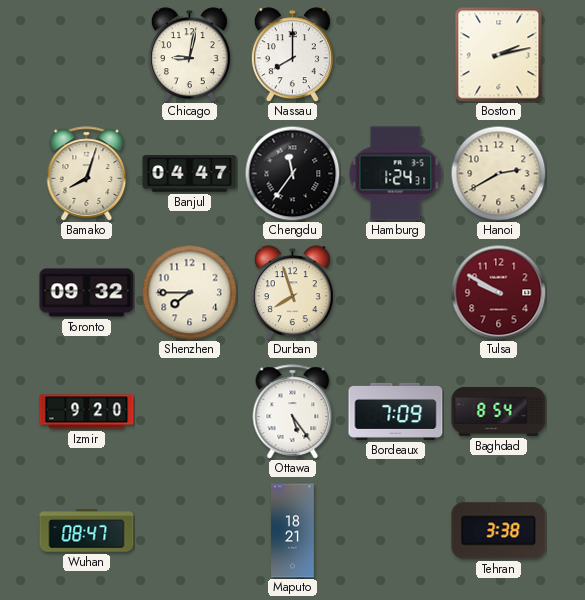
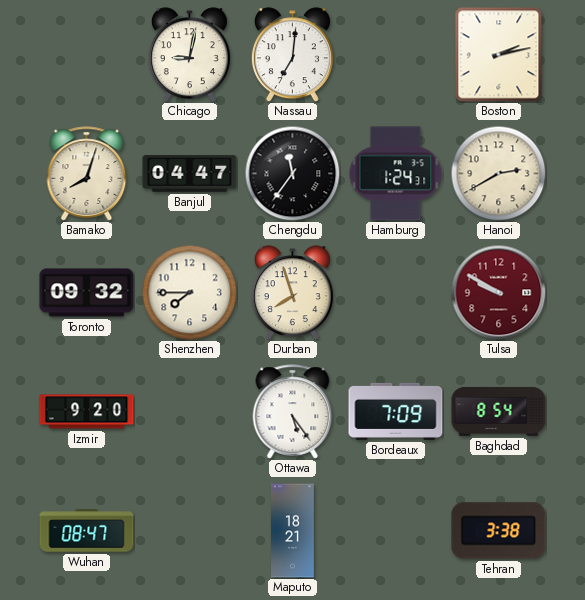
Nassau: 8:00 -> 7:01 (292, 55)
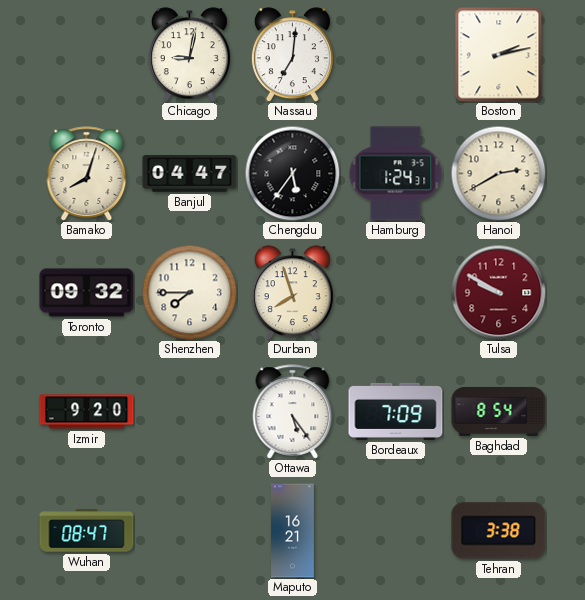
Chengdu: 11:36 -> 5:36 (292, 173)
Maputo: 18:21 -> 16:21 (293, 531)
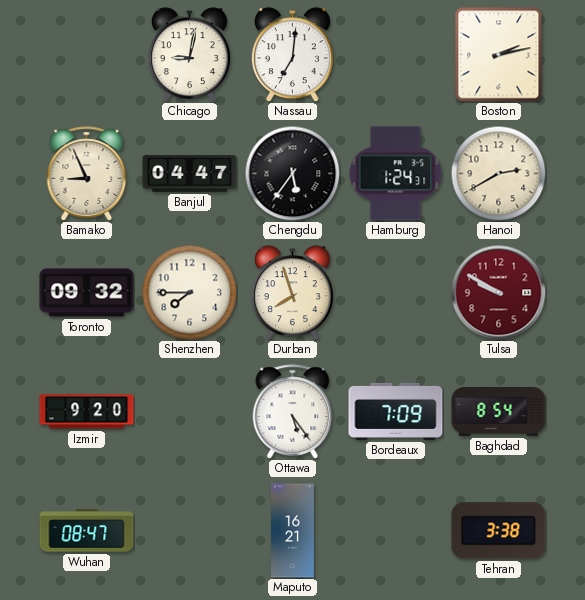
Bamako: 8:03 -> 8:56 (87, 174)
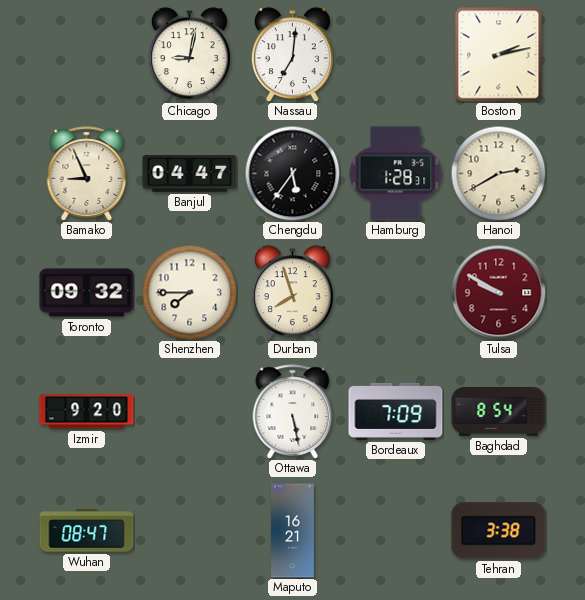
Hamburg: 1:24 -> 1:28 (396, 174)
Ottawa: 5:24 -> 5:28 (293, 412)
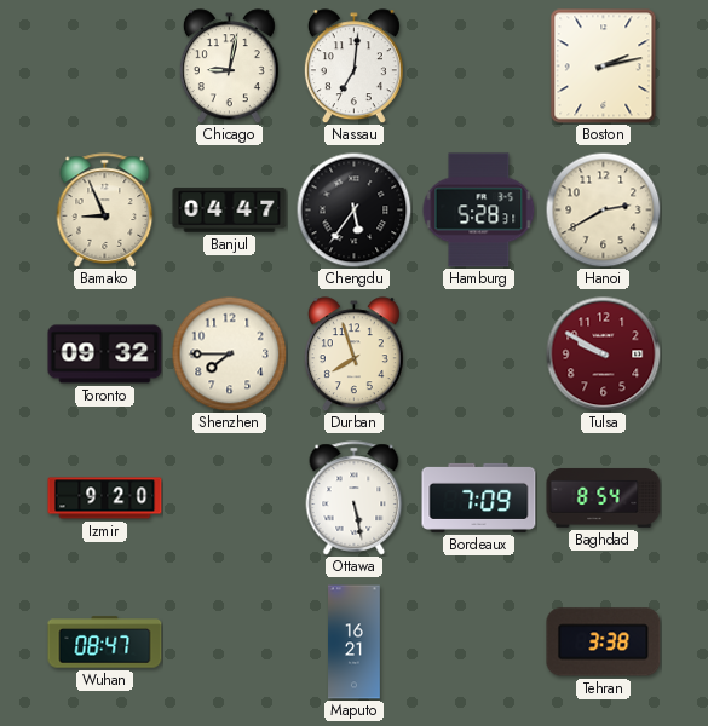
Hamburg: 1:28 -> 5:28 (479, 211)
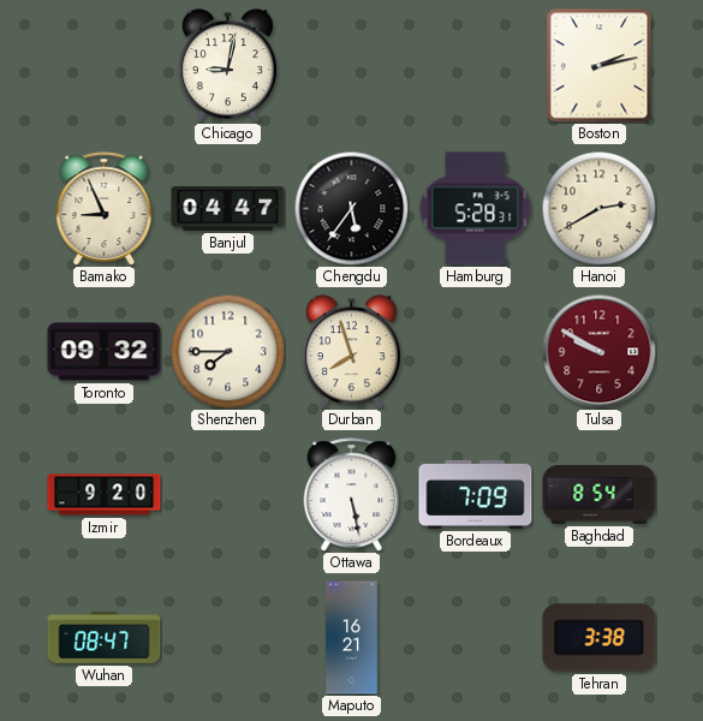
Nassau: 7:01 -> none (353, 67)
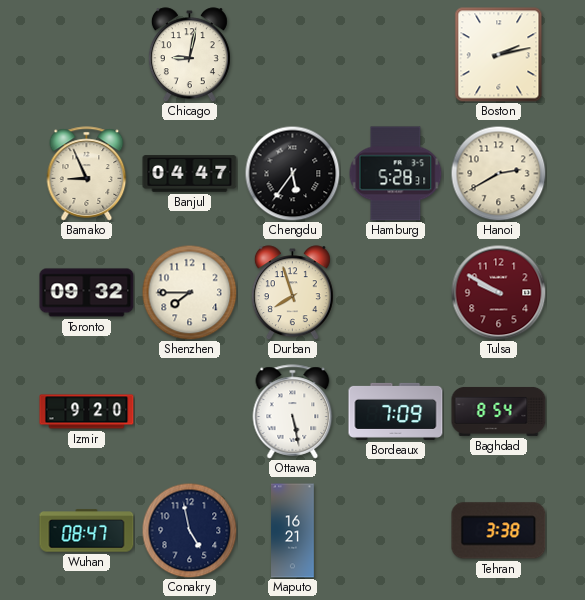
Conakry: none -> 4:58 (189, 530)
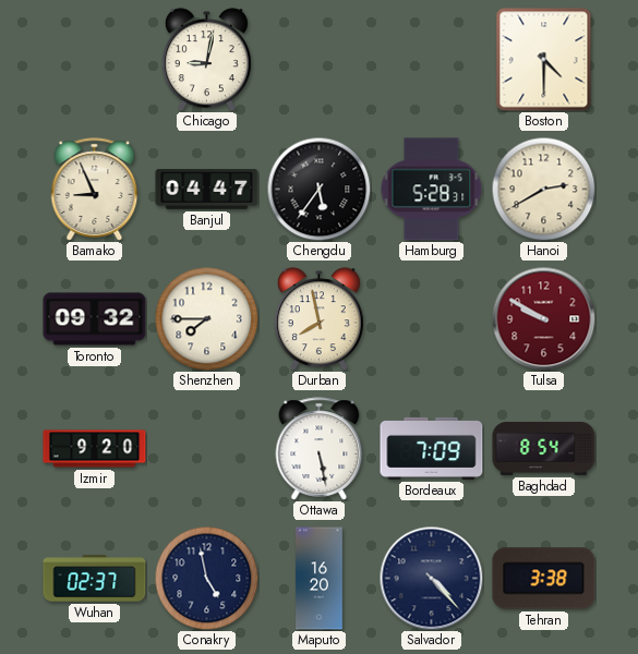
Boston: 2:13 -> 4:30 (544, 60)
Durban: 7:57 -> 7:58 (318, 319)
Wuhan: 08:47 -> 02:37 (95, 579)
Maputo: 16:21 -> 16:20 (320, 579)
Salvador: none -> 4:23 (431, 578)
